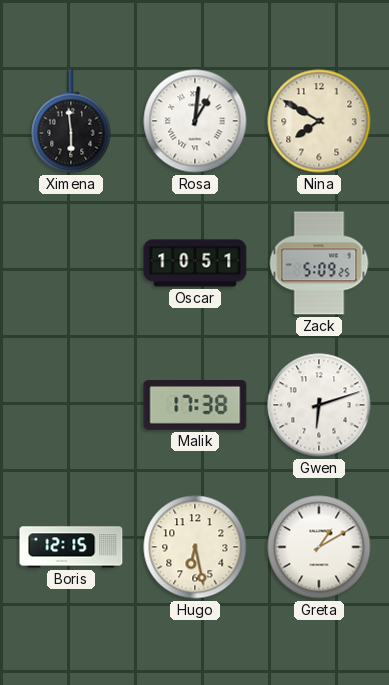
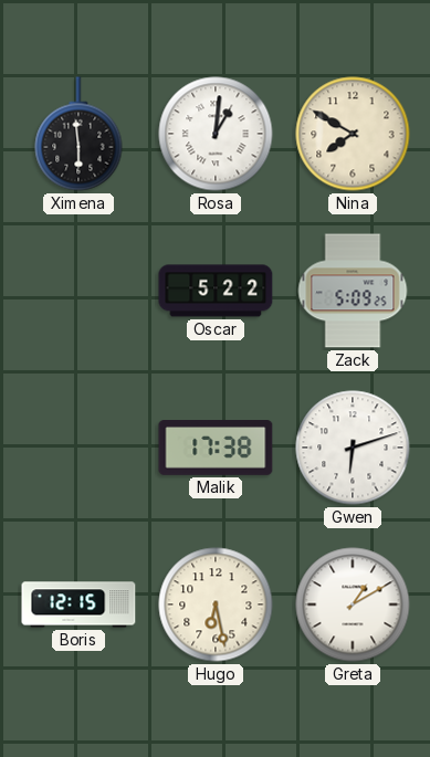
Oscar: 10:51 -> 5:22 (216, 291)
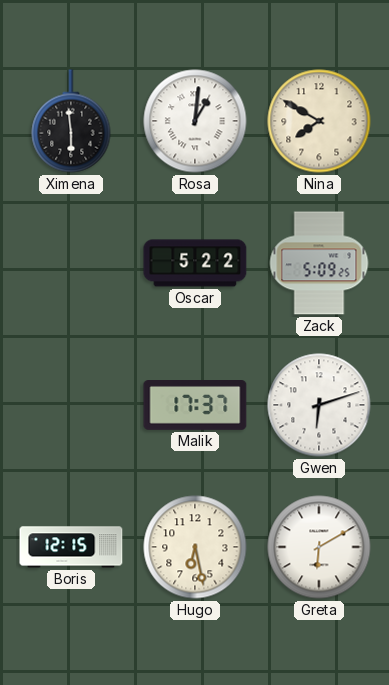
Malik: 17:38 -> 17:37 (195, 406)
Greta: 1:10 -> 6:10 (319, 547)
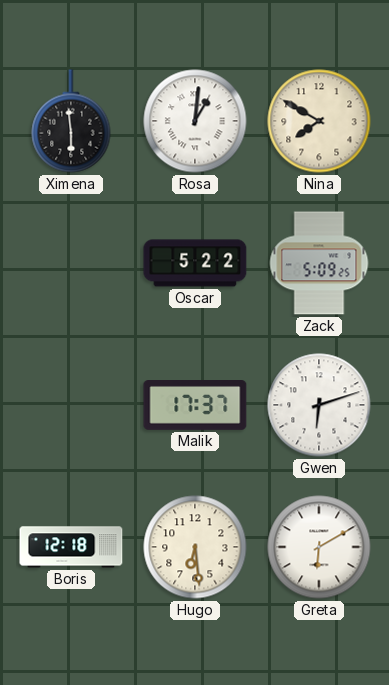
Boris: 12:15 -> 12:18 (71, 547)
Hugo: 6:28 -> 6:29 (195, 547)
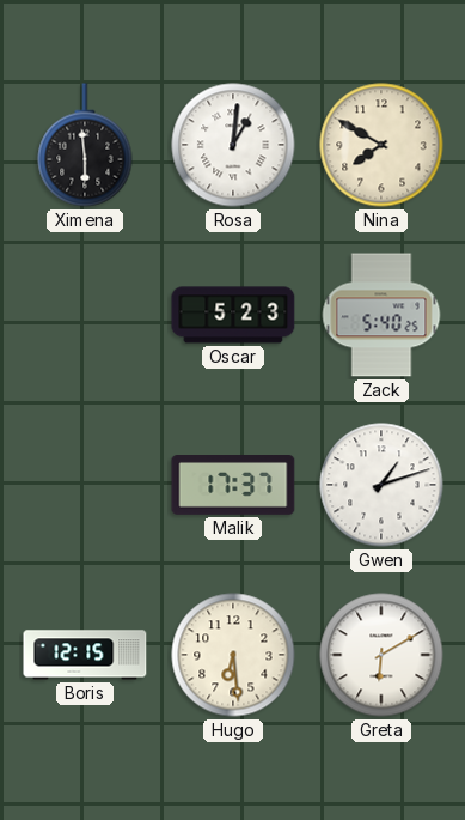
Oscar: 5:22 -> 5:23 (233, 315)
Zack: 5:09 -> 5:40 (381, 315)
Gwen: 6:12 -> 1:12 (381, 485)
Boris: 12:18 -> 12:15 (85, 655)
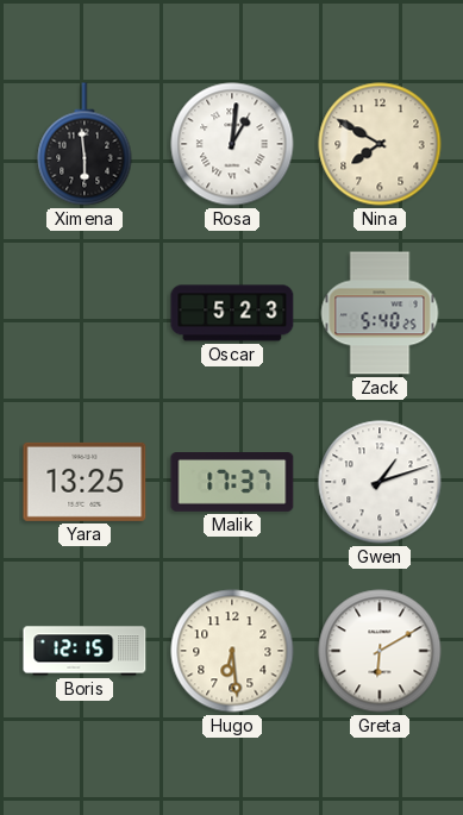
Yara: none -> 13:25 (85, 482)
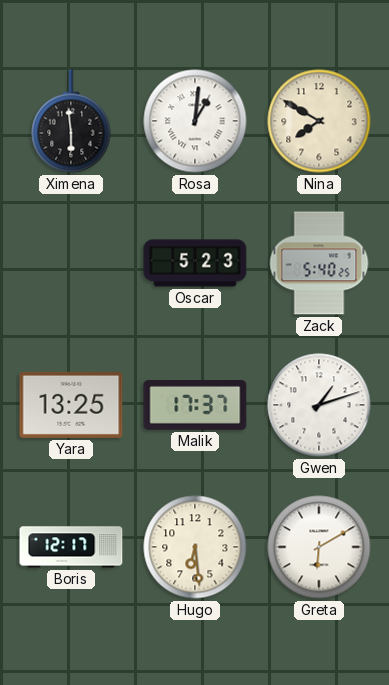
Boris: 12:15 -> 12:17 (71, 547)
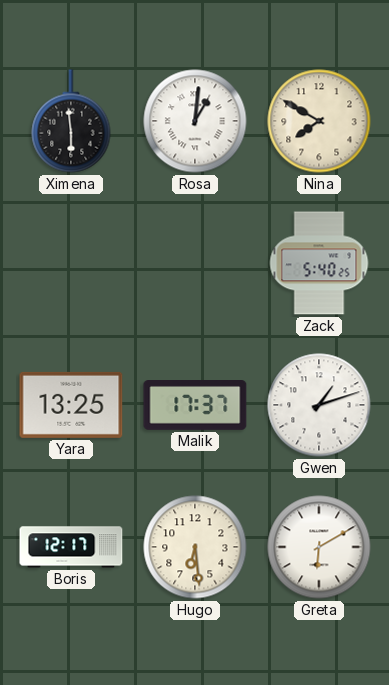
Oscar: 5:23 -> none (195, 263)
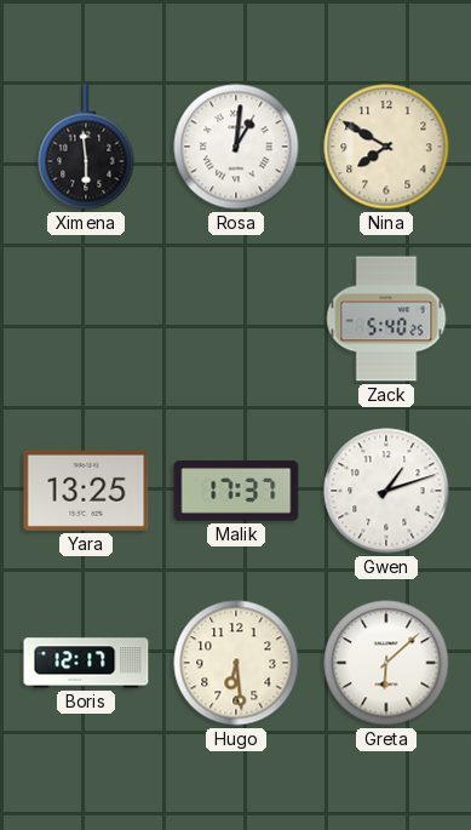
Greta: 6:10 -> 6:08 (386, 663)
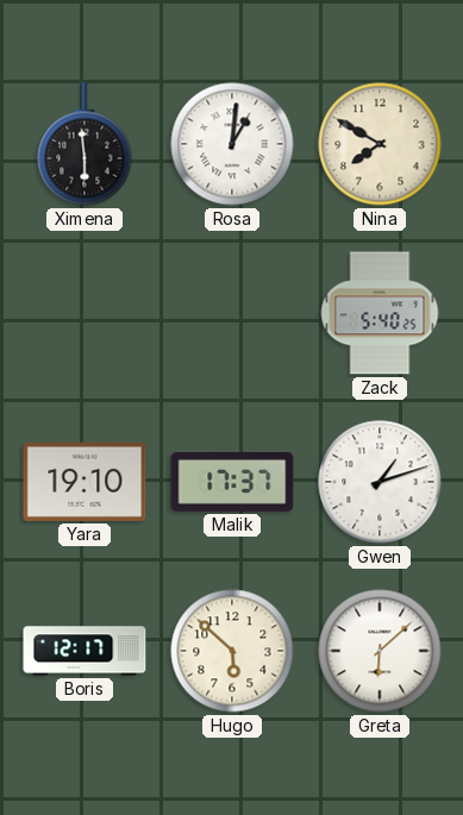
Yara: 13:25 -> 19:10 (85, 482)
Hugo: 6:29 -> 5:52 (232, 651)
